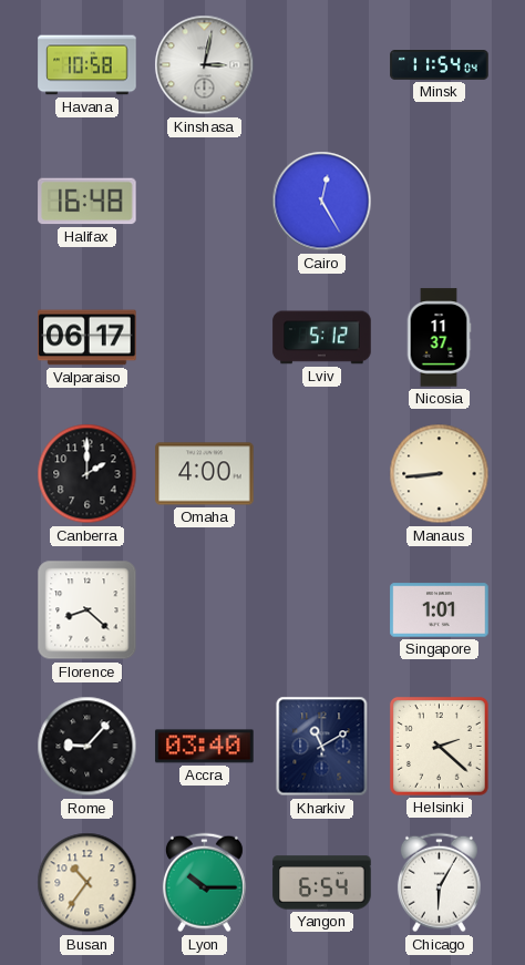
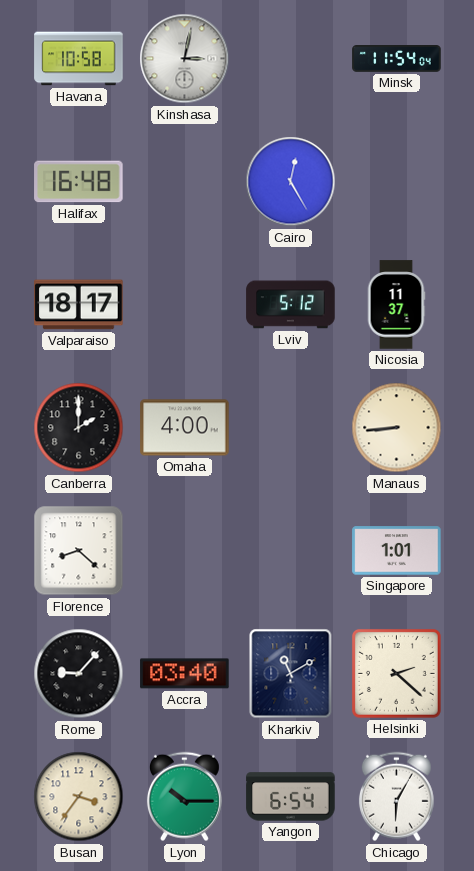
Valparaiso: 06:17 -> 18:17 (79, 305)
Busan: 10:36 -> 3:36 (79, 797)
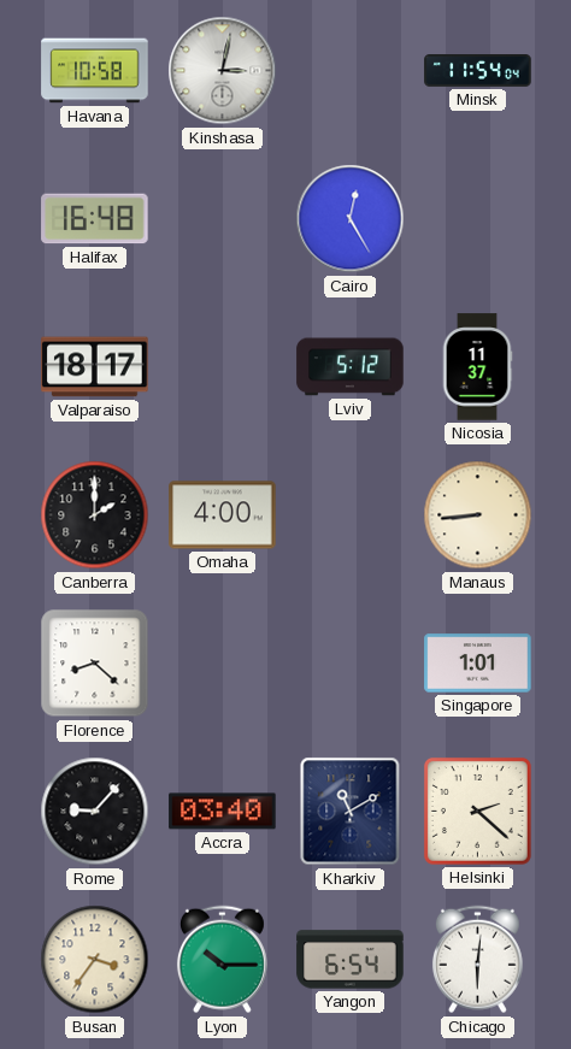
Chicago: 6:05 -> 6:01 (477, 960)
